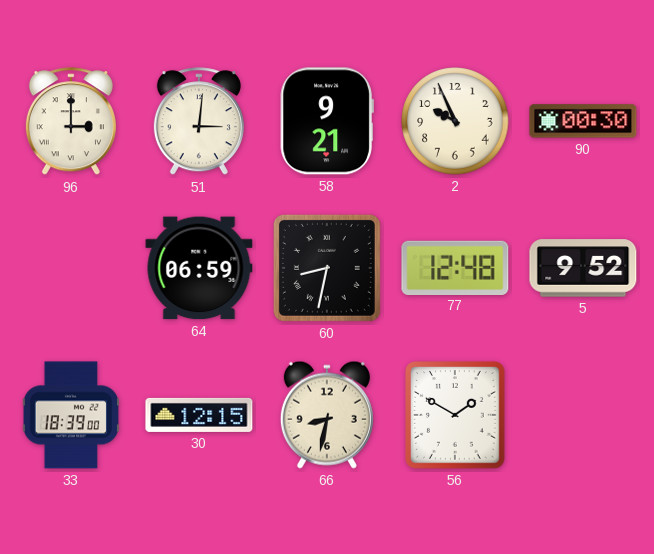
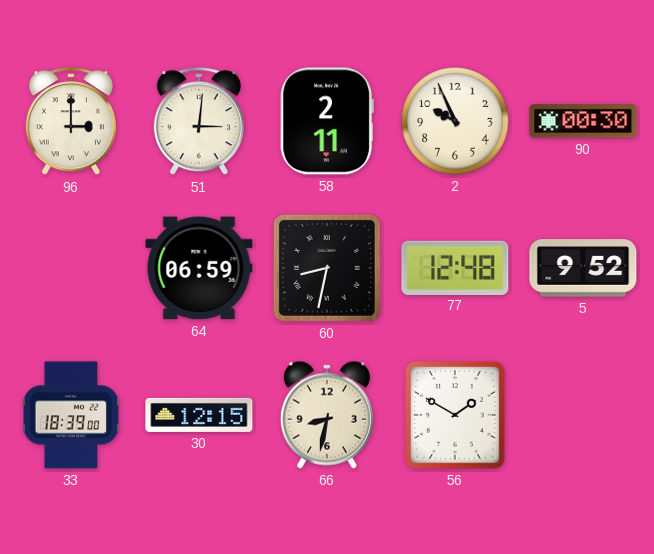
58: 9:21 -> 2:11 (327, 121)
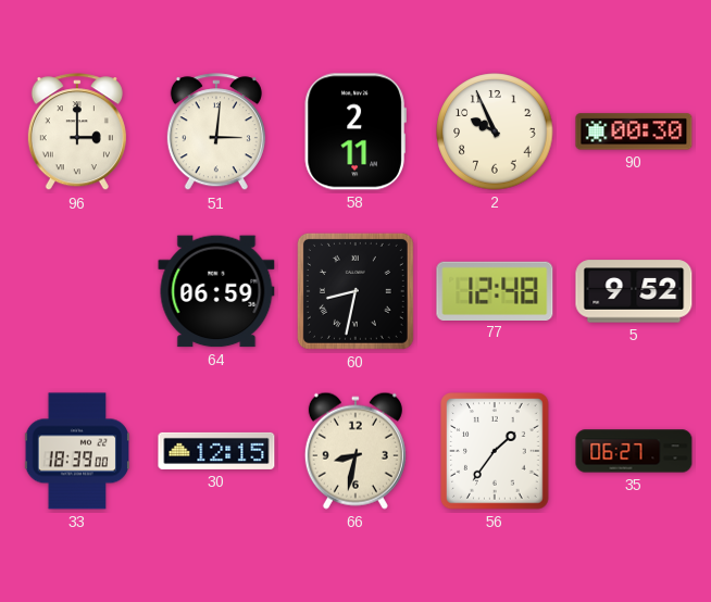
56: 1:50 -> 1:36 (495, 451)
35: none -> 06:27 (634, 451)
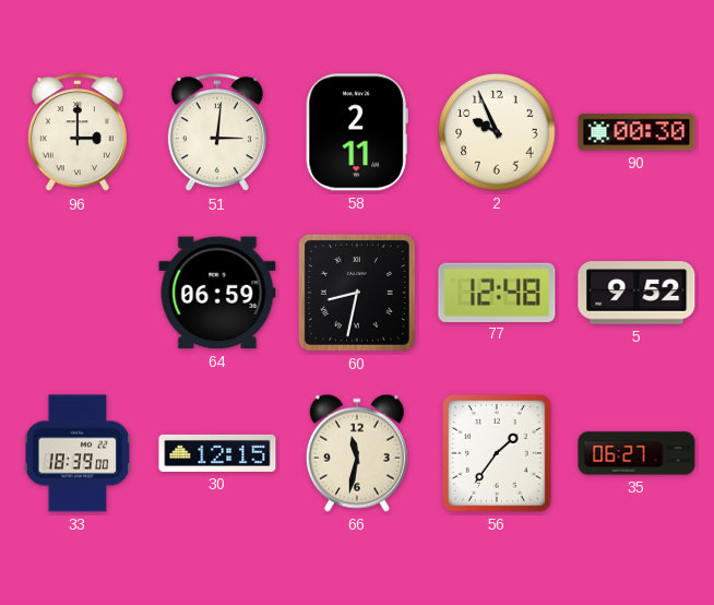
66: 8:32 -> 11:32 (357, 453)
